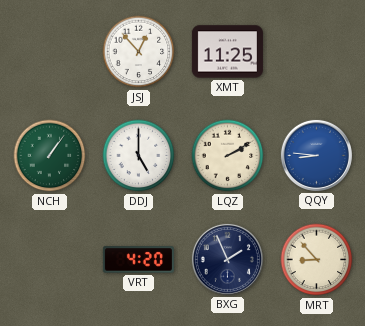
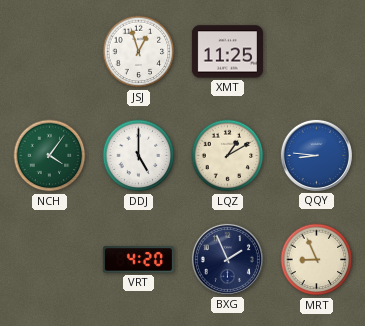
JSJ: 12:53 -> 12:57 (139, 52)
NCH: 1:06 -> 4:06 (50, 156)
LQZ: 2:10 -> 1:10 (228, 156)
MRT: 8:53 -> 8:56 (317, 260)
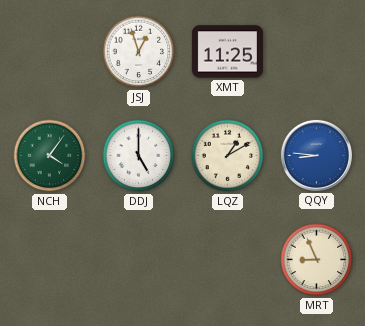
VRT: 4:20 -> none (138, 260)
BXG: 1:56 -> none (227, 259)
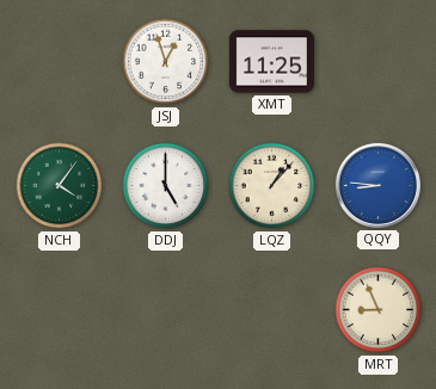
LQZ: 1:10 -> 1:07 (272, 186)
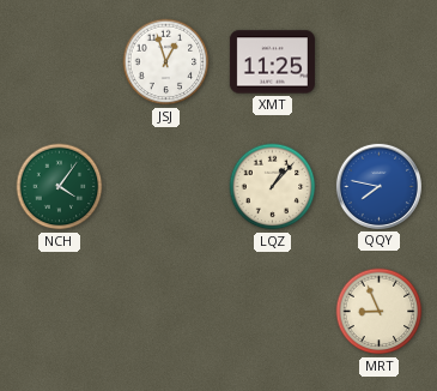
DDJ: 5:00 -> none (166, 186)
QQY: 8:46 -> 7:47 (378, 186)
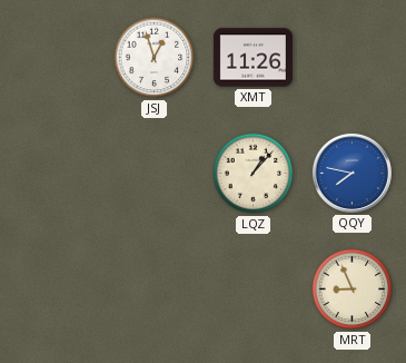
XMT: 11:25 -> 11:26 (252, 58)
NCH: 4:06 -> none (60, 187)
